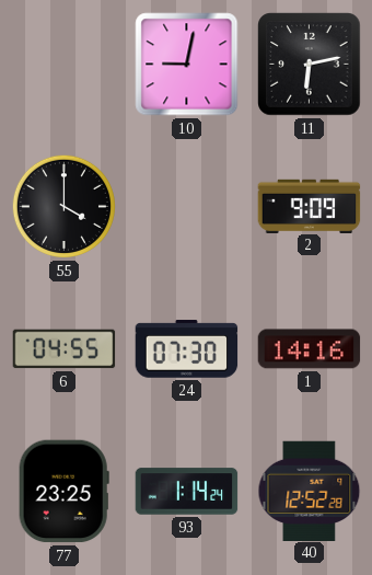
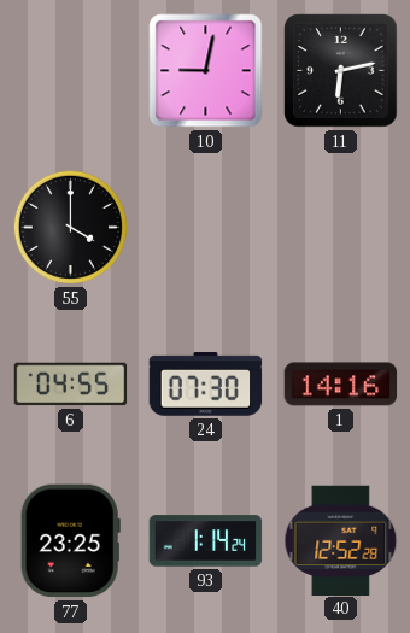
2: 9:09 -> none (310, 206)
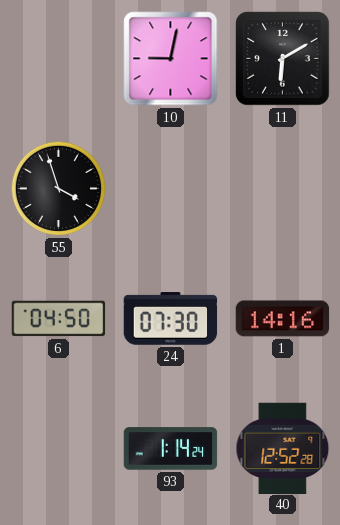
11: 6:13 -> 6:10 (283, 59)
55: 4:00 -> 3:57 (58, 188)
6: 04:55 -> 04:50 (59, 319)
77: 23:25 -> none (70, 541)
